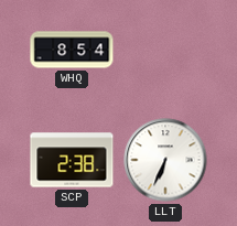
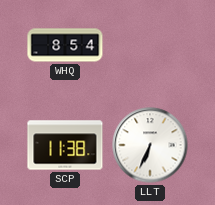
SCP: 2:38 -> 11:38 (65, 145)
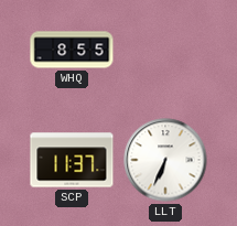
WHQ: 8:54 -> 8:55 (72, 50)
SCP: 11:38 -> 11:37 (72, 160)
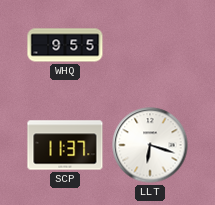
WHQ: 8:55 -> 9:55 (65, 45)
LLT: 6:34 -> 6:18 (150, 145)
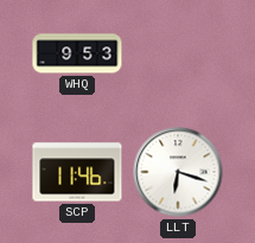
WHQ: 9:55 -> 9:53 (77, 53)
SCP: 11:37 -> 11:46 (77, 172)
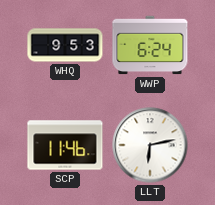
WWP: none -> 6:24 (150, 45)
LLT: 6:18 -> 6:13 (150, 145)
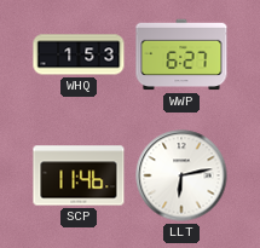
WHQ: 9:53 -> 1:53 (79, 54)
WWP: 6:24 -> 6:27 (181, 54)
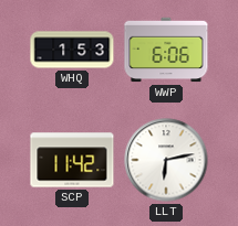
WWP: 6:27 -> 6:06 (166, 50)
SCP: 11:46 -> 11:42 (72, 160)
